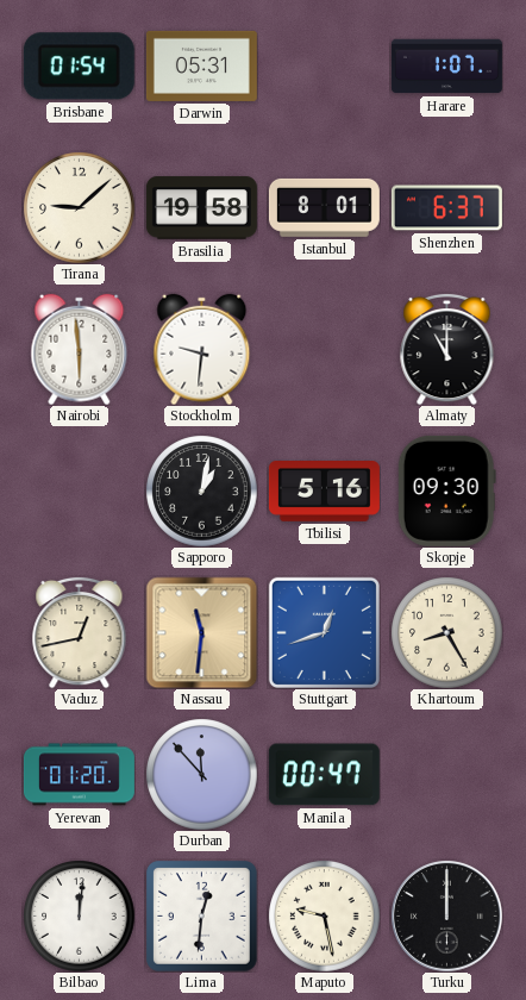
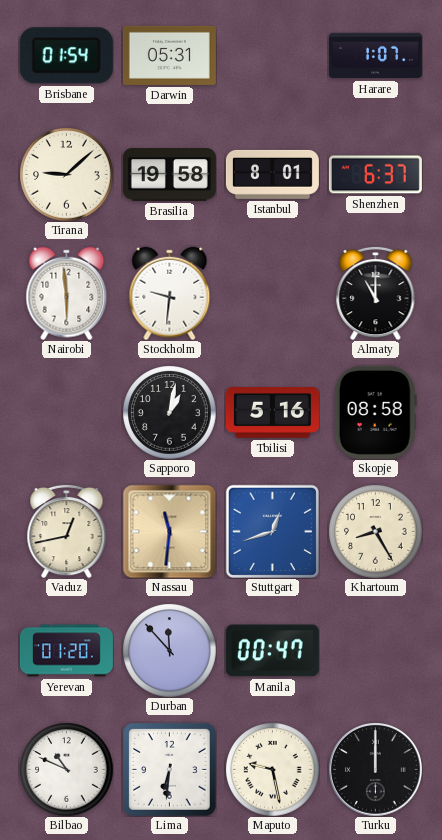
Skopje: 09:30 -> 08:58 (375, 412)
Bilbao: 12:01 -> 10:49 (66, 769)
Lima: 12:31 -> 6:31 (169, 770)
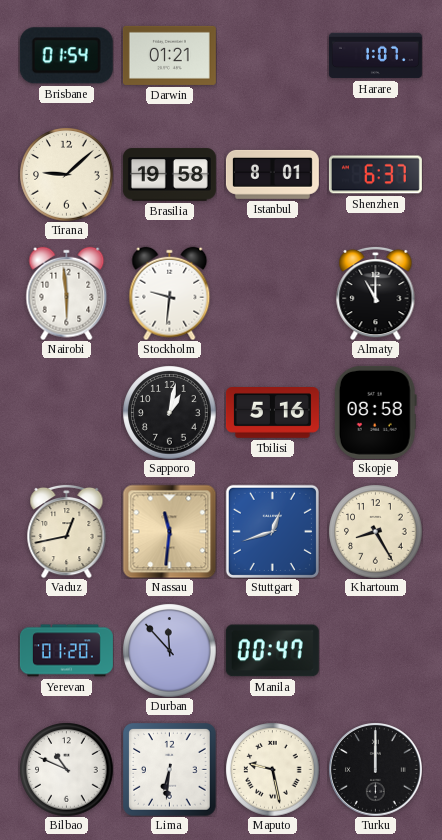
Darwin: 05:31 -> 01:21 (169, 55)
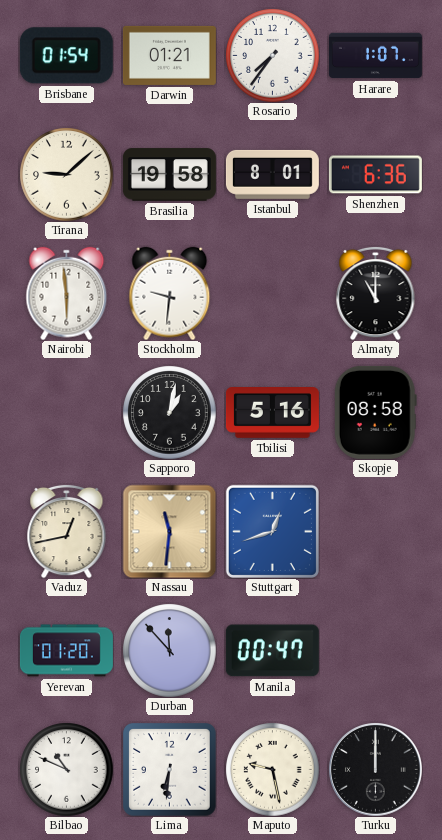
Rosario: none -> 7:36 (272, 55)
Shenzhen: 6:37 -> 6:36 (375, 175)
Khartoum: 8:25 -> none (375, 531)
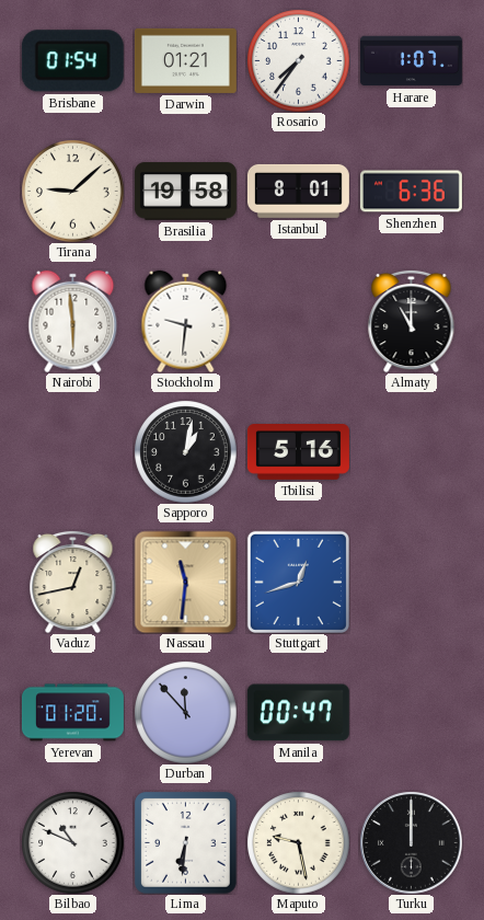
Skopje: 08:58 -> none (375, 412)
